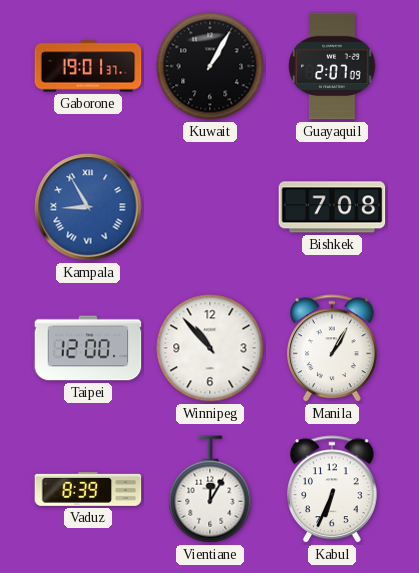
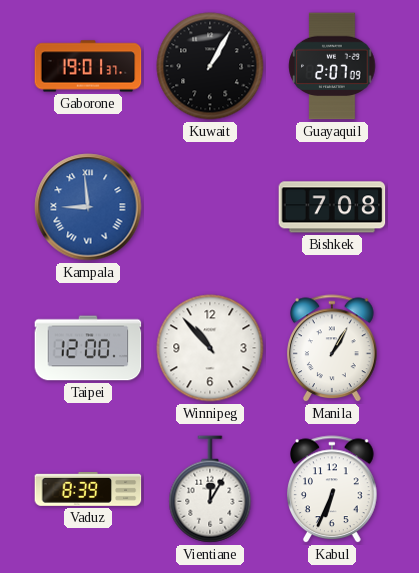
Kampala: 8:55 -> 8:59 (88, 207)
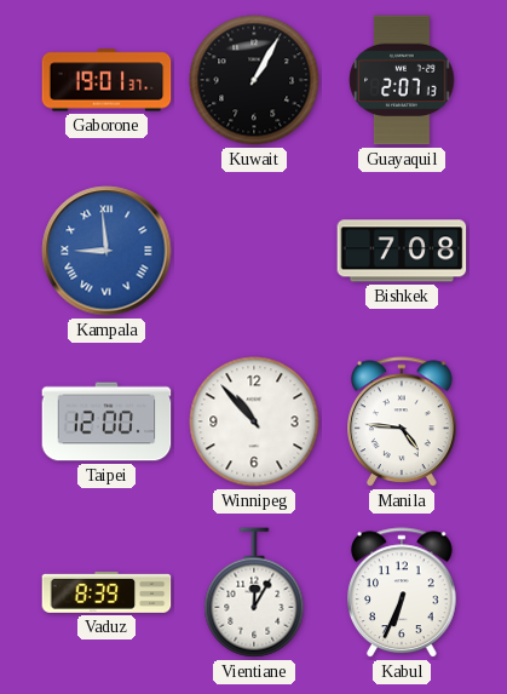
Guayaquil: 2:07:09 -> 2:07:13 (402, 80)
Manila: 1:05 -> 4:46 (403, 423)
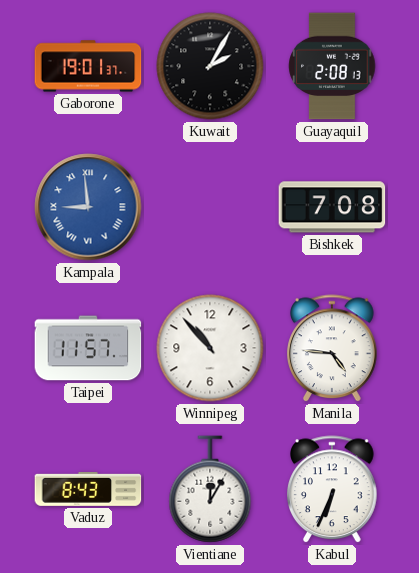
Kuwait: 1:05 -> 2:05 (210, 66)
Guayaquil: 2:07 -> 2:08 (332, 66)
Taipei: 12:00 -> 11:57 (88, 348)
Vaduz: 8:39 -> 8:43 (88, 489)
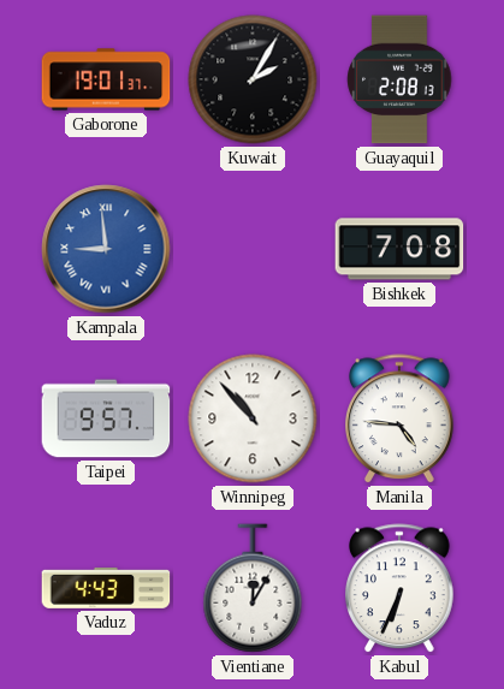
Taipei: 11:57 -> 9:57 (106, 418)
Vaduz: 8:43 -> 4:43 (106, 588)
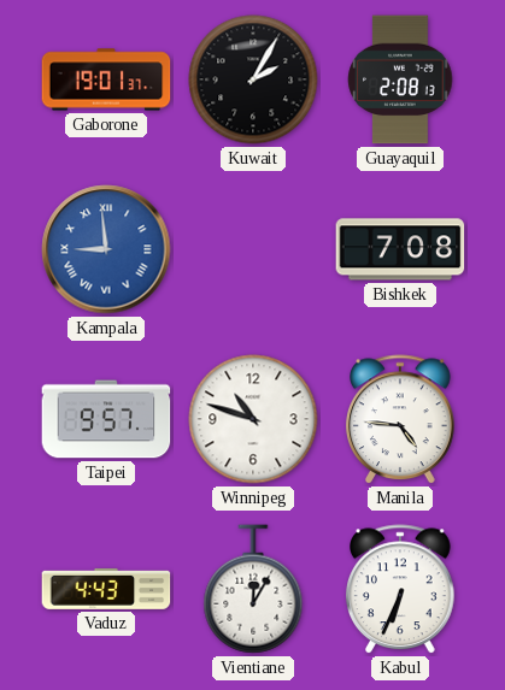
Winnipeg: 10:53 -> 10:48 (253, 419)
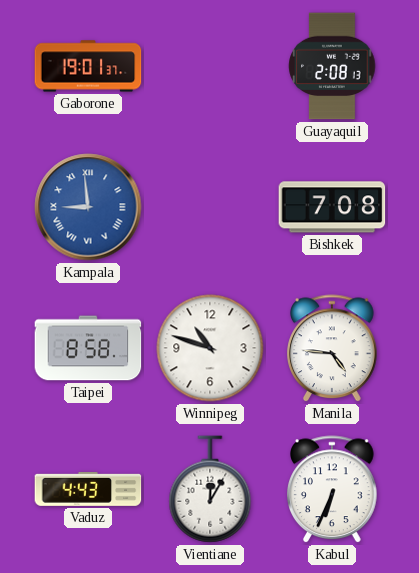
Kuwait: 2:05 -> none (253, 79)
Taipei: 9:57 -> 8:58 (88, 348)
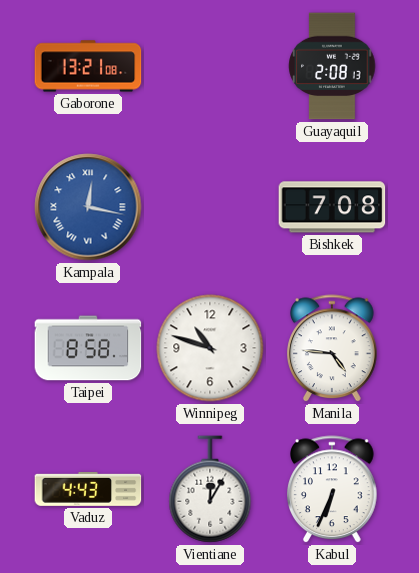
Gaborone: 19:01 -> 13:21 (88, 66)
Kampala: 8:59 -> 12:17 (88, 207)
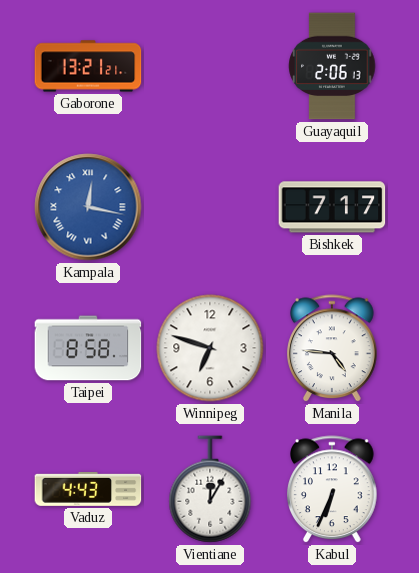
Gaborone: 13:21:08 -> 13:21:21 (88, 66)
Guayaquil: 2:08 -> 2:06 (332, 66)
Bishkek: 7:08 -> 7:17 (332, 207)
Winnipeg: 10:48 -> 6:48 (210, 348)
